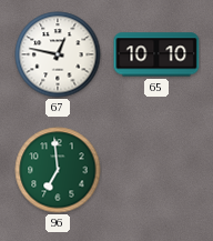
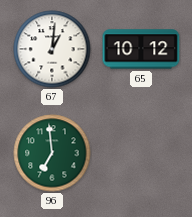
67: 12:47 -> 1:01 (52, 49)
65: 10:10 -> 10:12 (141, 49)
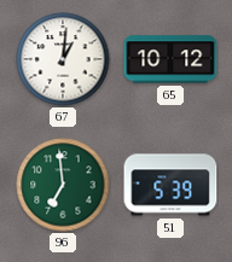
51: none -> 5:39 (170, 185)
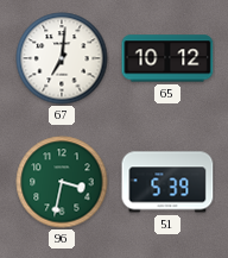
67: 1:01 -> 7:01 (62, 58)
96: 6:59 -> 3:32 (62, 182)
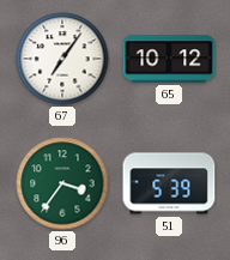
67: 7:01 -> 7:06 (62, 59)
96: 3:32 -> 3:36 (62, 183)
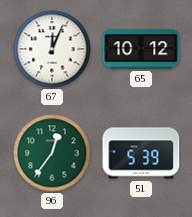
67: 7:06 -> 12:04 (52, 49)
96: 3:36 -> 12:36 (52, 153)
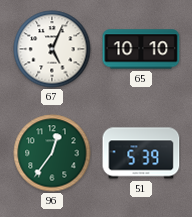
67: 12:04 -> 5:04 (52, 49)
65: 10:12 -> 10:10 (141, 49)
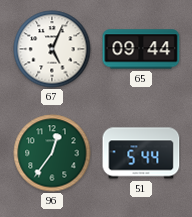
65: 10:10 -> 09:44 (141, 49)
51: 5:39 -> 5:44 (141, 153)
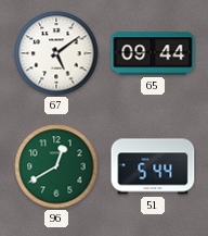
67: 5:04 -> 5:09 (56, 53)
96: 12:36 -> 12:40 (56, 166)
